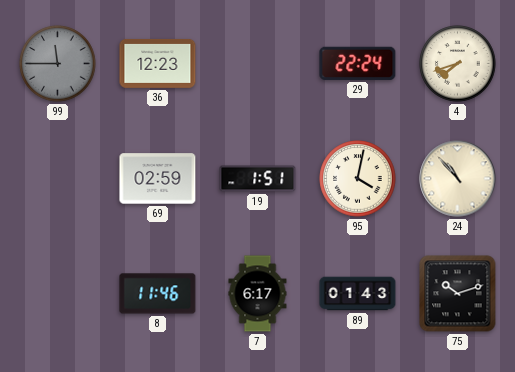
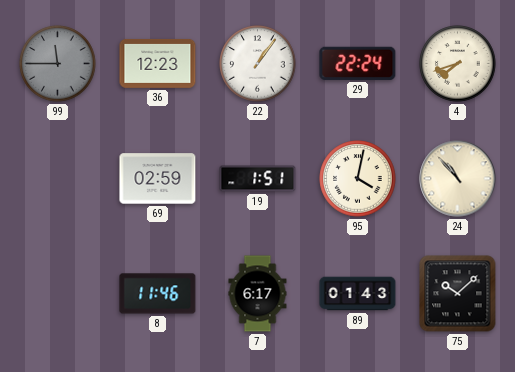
22: none -> 1:06 (258, 64)
75: 10:12 -> 10:08 (458, 294)
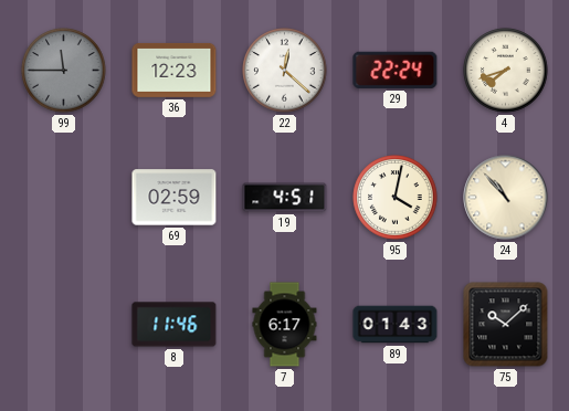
22: 1:06 -> 12:22 (285, 71)
19: 1:51 -> 4:51 (285, 198)
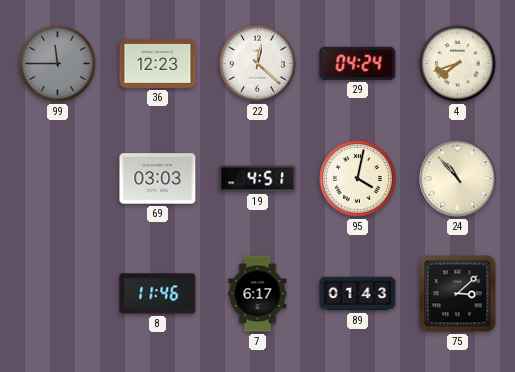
29: 22:24 -> 04:24 (358, 63)
69: 02:59 -> 03:03 (158, 179)
75: 10:08 -> 3:08 (458, 294)
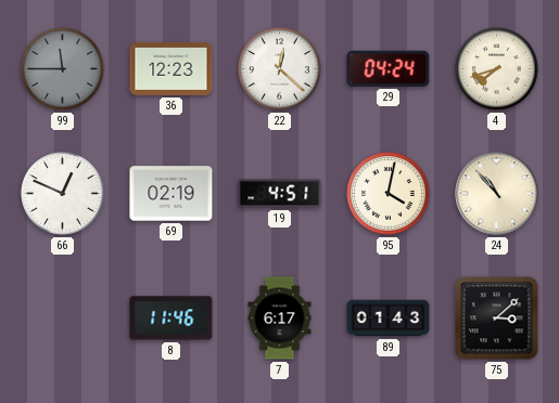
66: none -> 12:49 (63, 194)
69: 03:03 -> 02:19 (171, 194)
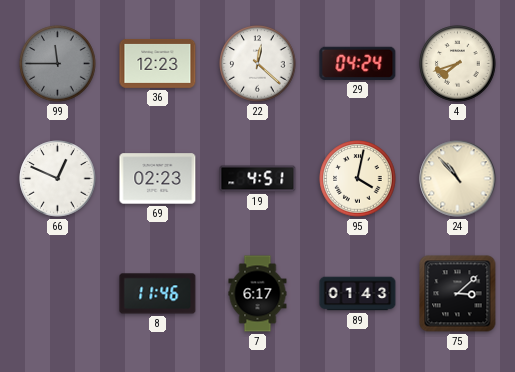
69: 02:19 -> 02:23 (158, 179)
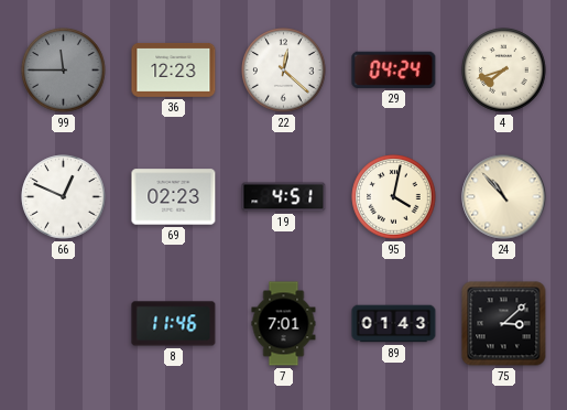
7: 6:17 -> 7:01 (284, 324)
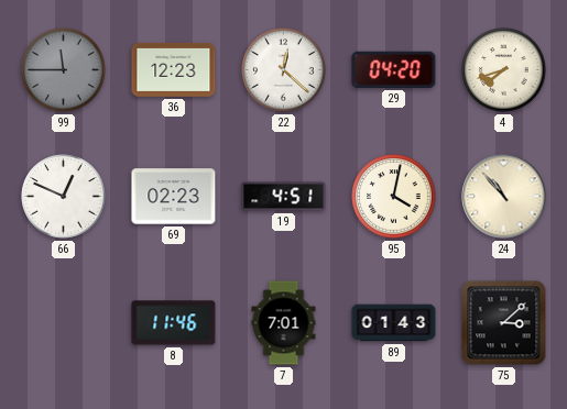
29: 04:24 -> 04:20 (394, 69)
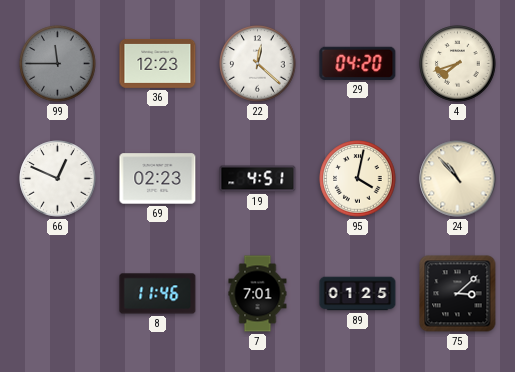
89: 01:43 -> 01:25 (358, 294)
